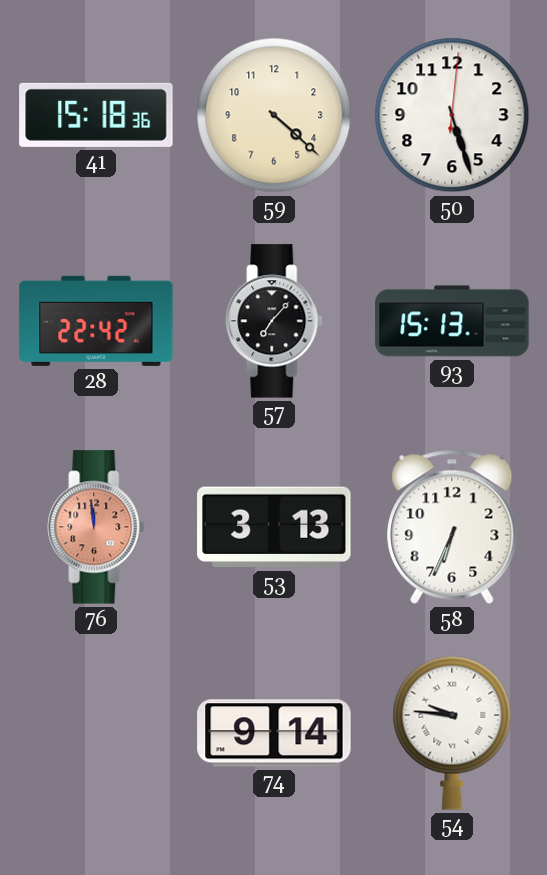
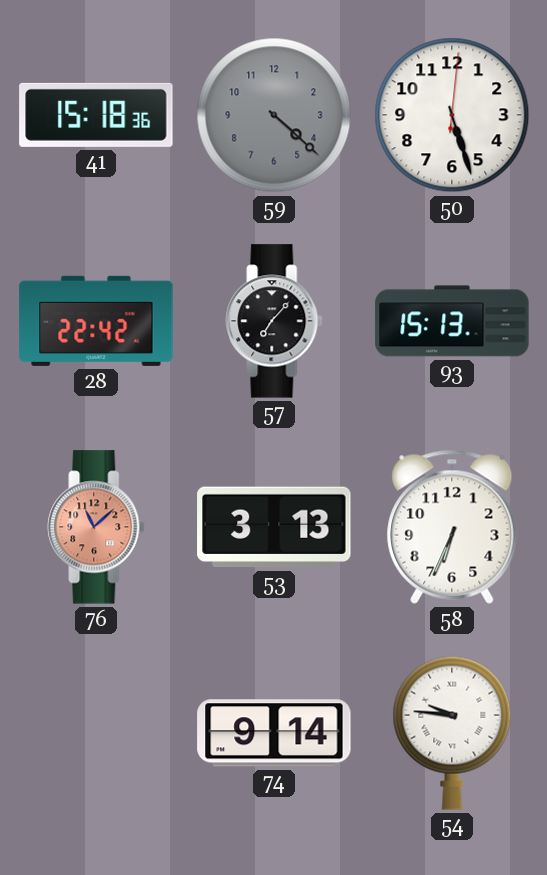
59 dial: cream -> grey (274, 115)
76: 11:59 -> 11:08 (96, 527)
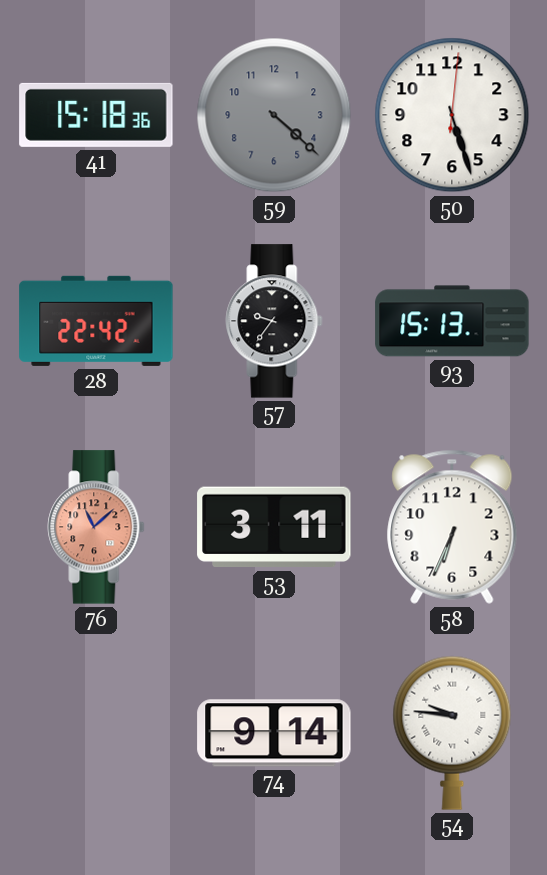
57: 7:07 -> 9:36 (274, 321)
53: 3:13 -> 3:11 (274, 527)
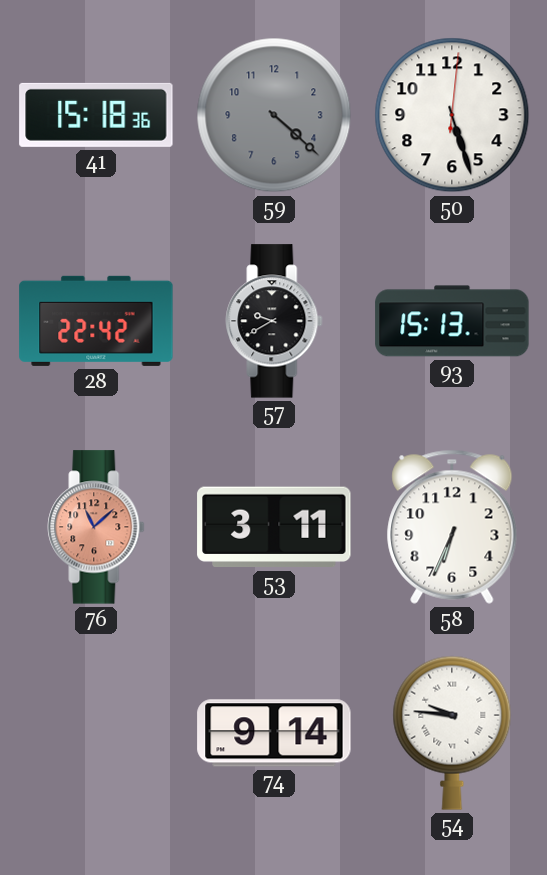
57: 9:36 -> 9:40 (274, 321)
